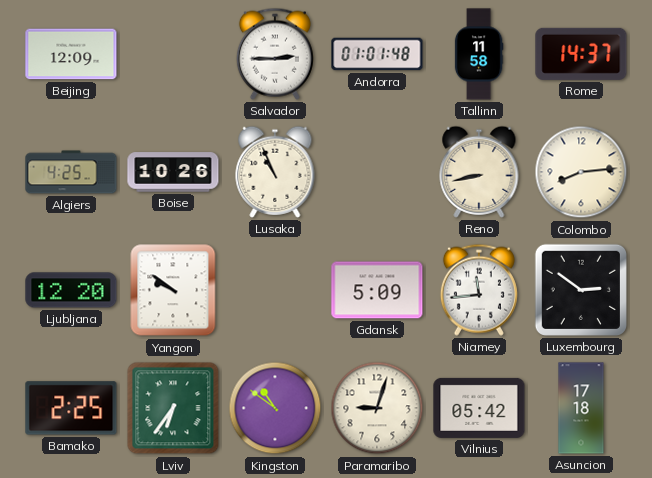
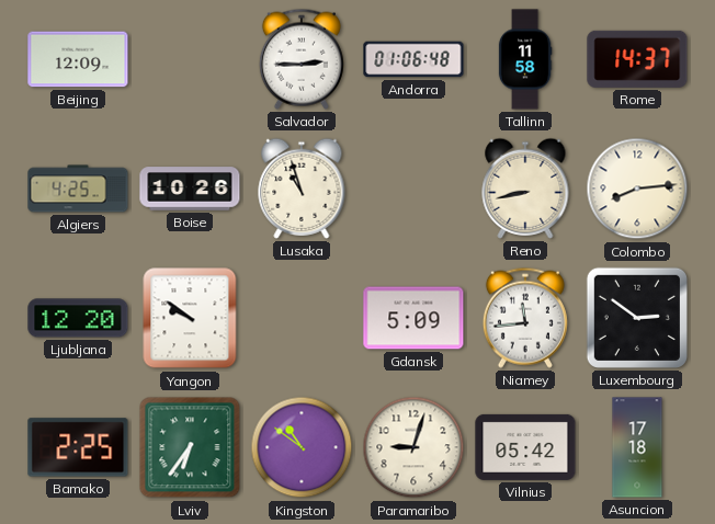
Andorra: 01:01 -> 01:06 (413, 59)
Lusaka: 10:56 -> 10:57 (302, 189)
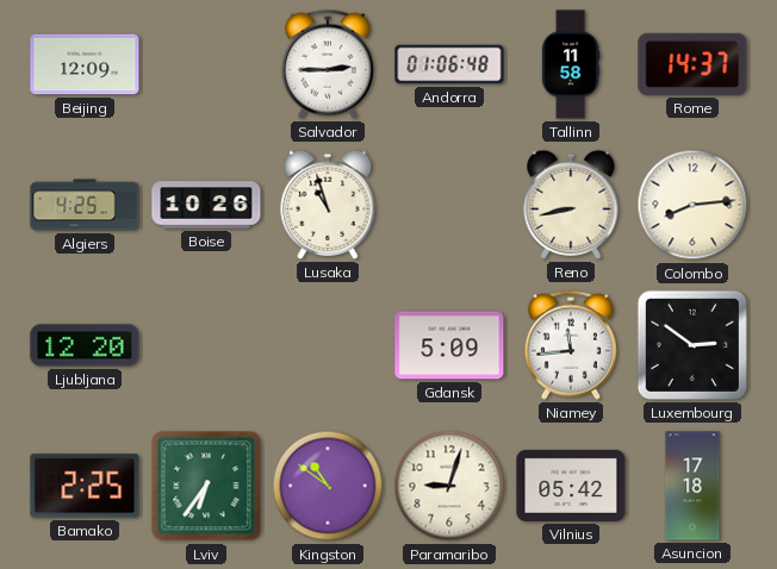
Yangon: 9:51 -> none (190, 318)
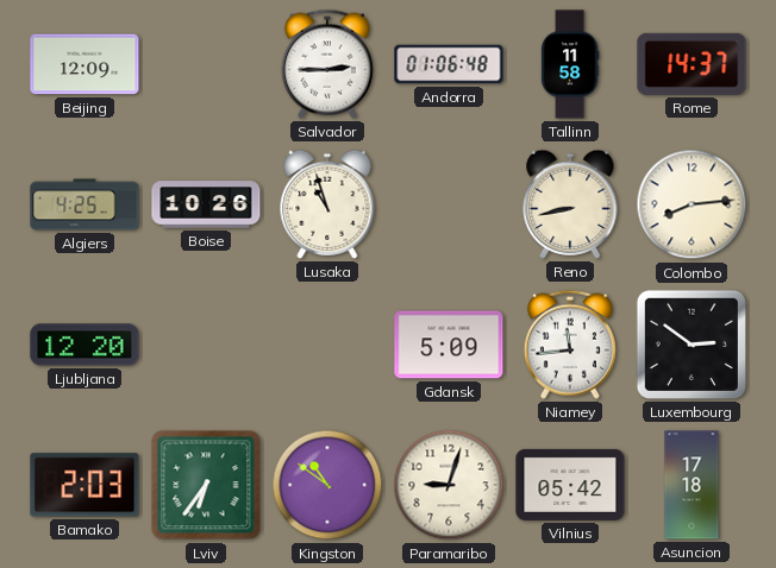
Bamako: 2:25 -> 2:03 (85, 485)
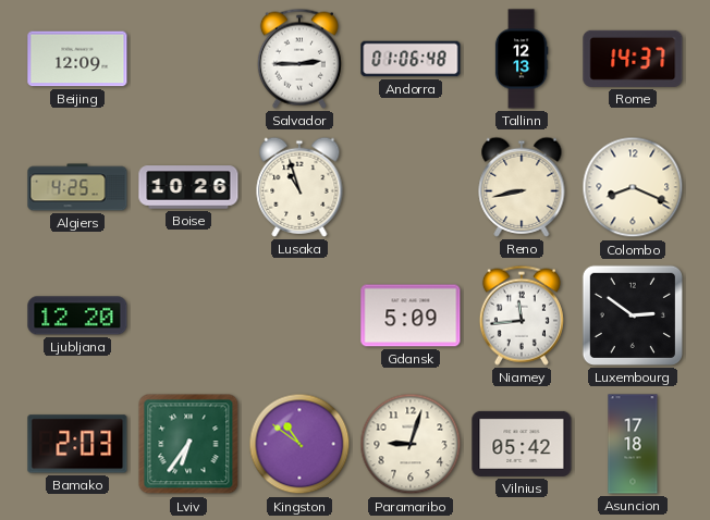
Tallinn: 11:58 -> 12:13 (522, 59)
Colombo: 8:14 -> 8:19 (633, 187)
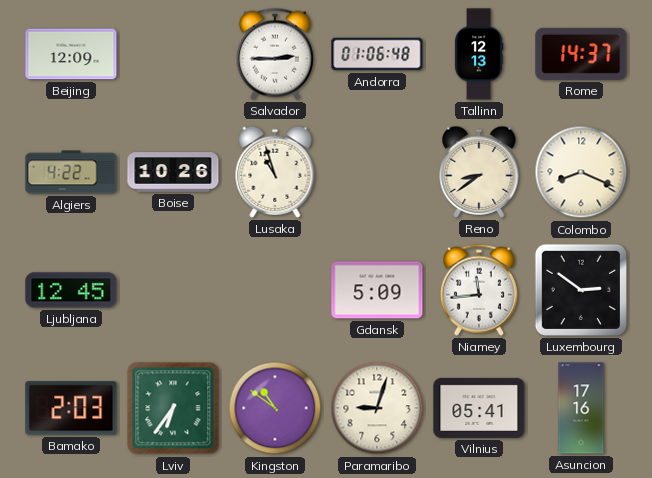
Algiers: 4:25 -> 4:22 (71, 172)
Reno: 8:43 -> 8:39 (479, 172)
Ljubljana: 12:20 -> 12:45 (71, 290)
Vilnius: 05:42 -> 05:41 (479, 408)
Asuncion: 17:18 -> 17:16 (581, 408)
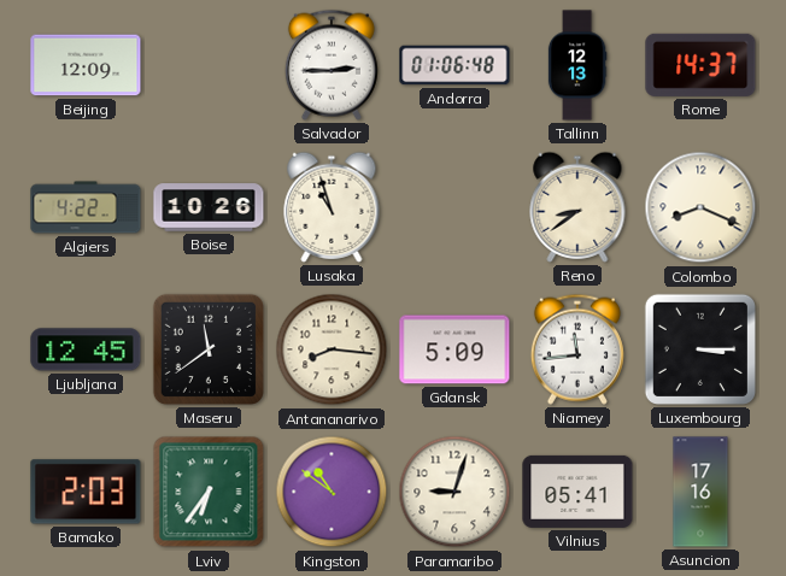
Maseru: none -> 11:39 (209, 349)
Antananarivo: none -> 8:16 (332, 349)
Luxembourg: 2:51 -> 3:15 (700, 349)
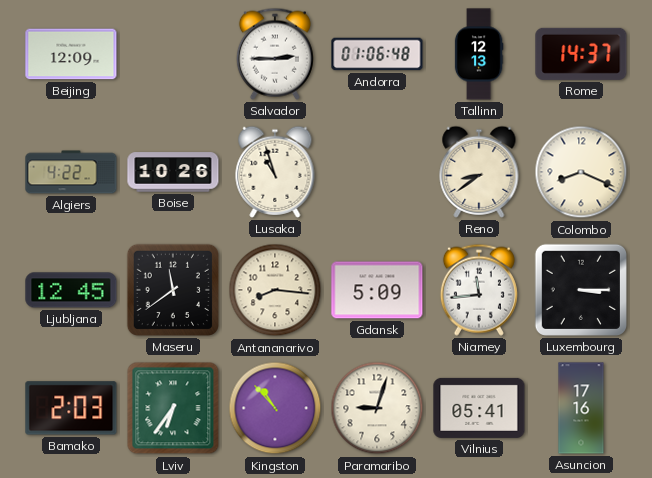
Kingston: 10:51 -> 10:53 (275, 408)
